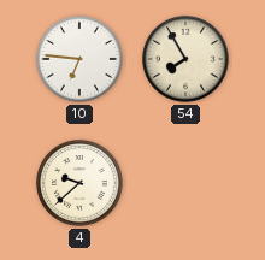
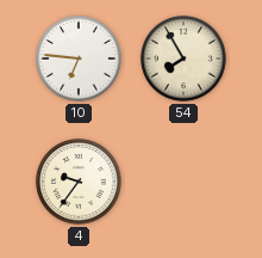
4: 9:38 -> 9:36 (79, 182)
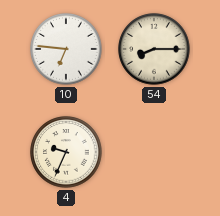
54: 7:55 -> 8:15 (154, 49)
4: 9:36 -> 9:34 (66, 152)
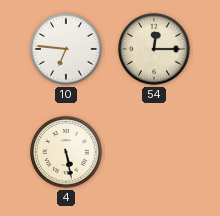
54: 8:15 -> 12:15 (154, 49)
4: 9:34 -> 5:28 (66, 152)
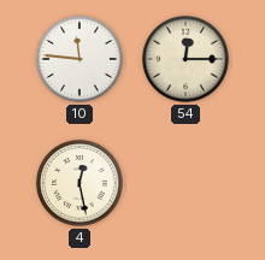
10: 6:46 -> 11:46 (79, 59)
4: 5:28 -> 12:28 (79, 183)
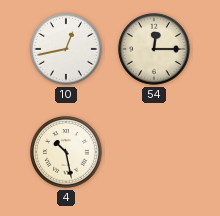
10: 11:46 -> 12:43 (66, 49)
4: 12:28 -> 10:28 (66, 152)
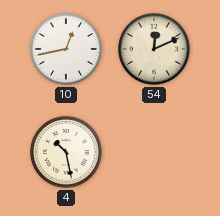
54: 12:15 -> 12:11 (154, 49)
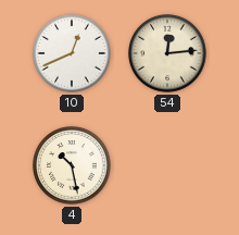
10: 12:43 -> 12:41 (72, 53)
54: 12:11 -> 12:14 (167, 53)
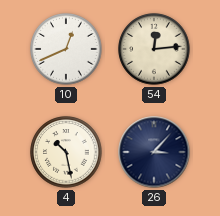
26: none -> 3:07 (154, 152)
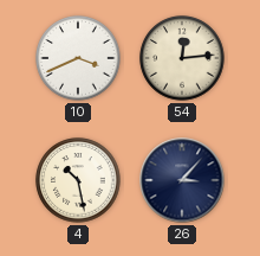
10: 12:41 -> 3:41 (78, 58)
